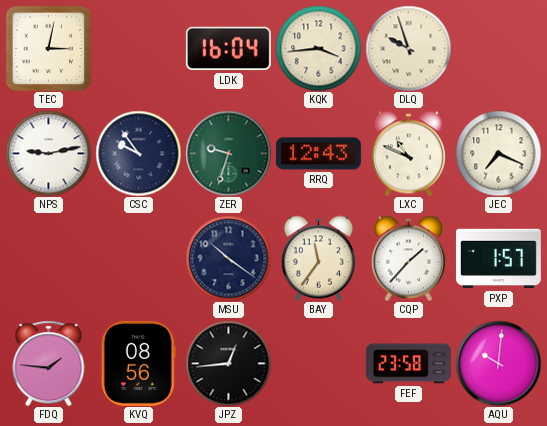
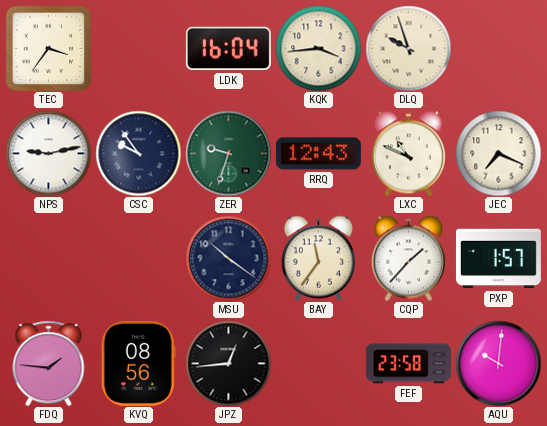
TEC: 3:02 -> 3:36 (48, 48)
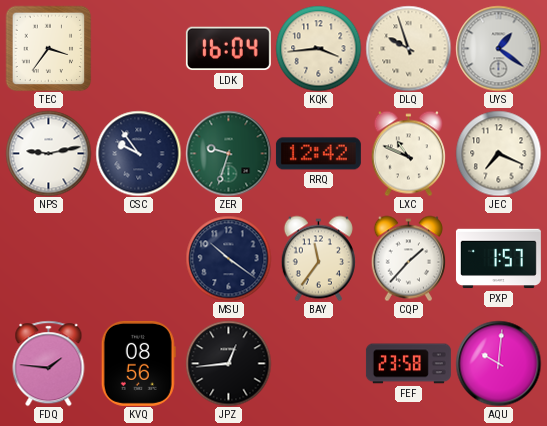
UYS: none -> 1:21 (498, 48)
RRQ: 12:43 -> 12:42 (318, 154)
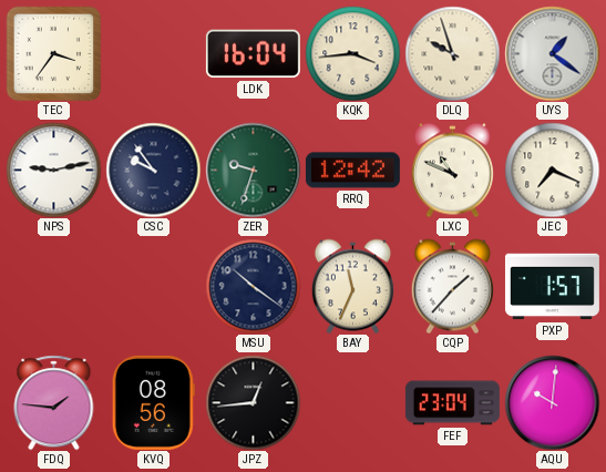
BAY: 11:36 -> 11:34 (352, 286)
FEF: 23:58 -> 23:04 (452, 403)
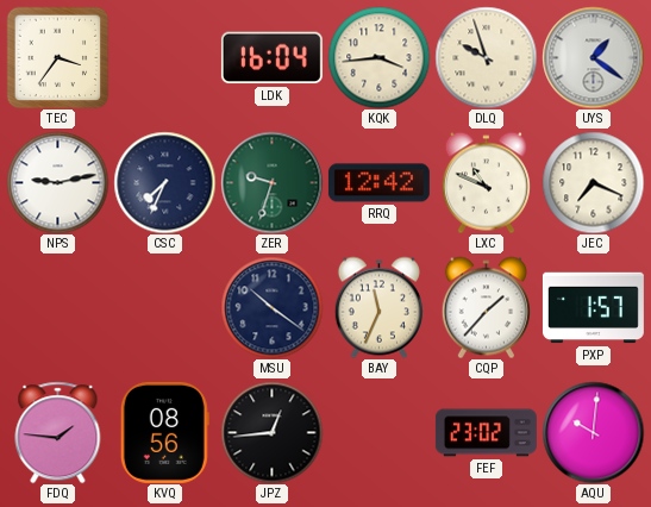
CSC: 9:54 -> 7:34 (164, 182)
FEF: 23:04 -> 23:02 (486, 433)
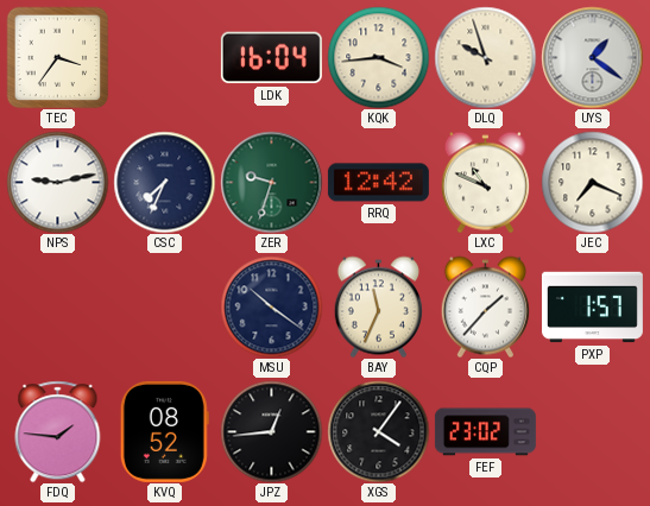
KVQ: 08:56 -> 08:52 (164, 431)
XGS: none -> 4:06 (378, 431)
AQU: 10:01 -> none (593, 432)
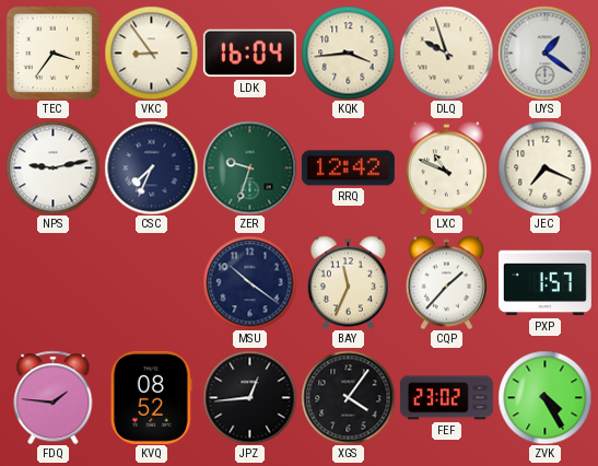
VKC: none -> 8:54 (151, 53)
ZVK: none -> 4:25 (544, 397)
